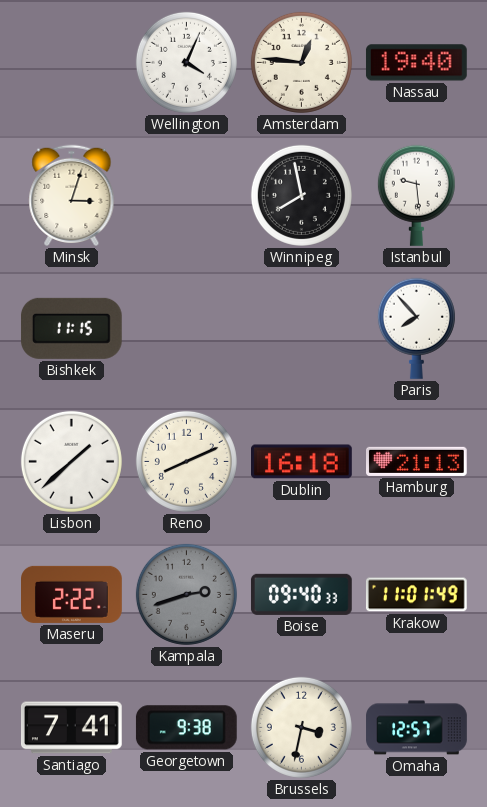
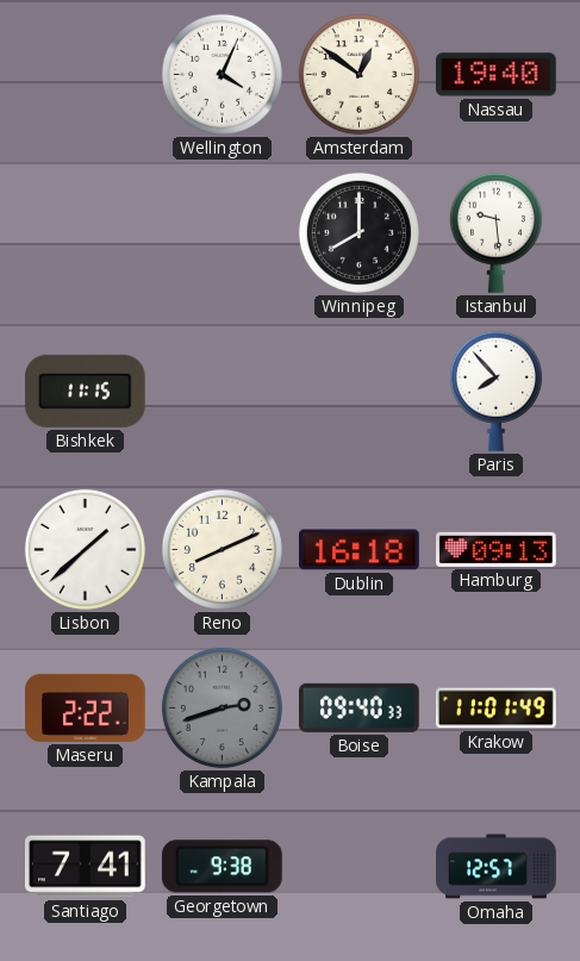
Amsterdam: 12:46 -> 12:51 (358, 74)
Minsk: 3:03 -> none (72, 196)
Winnipeg: 7:58 -> 8:00 (358, 232)
Hamburg: 21:13 -> 09:13 (497, 549)
Brussels: 3:32 -> none (301, 727)
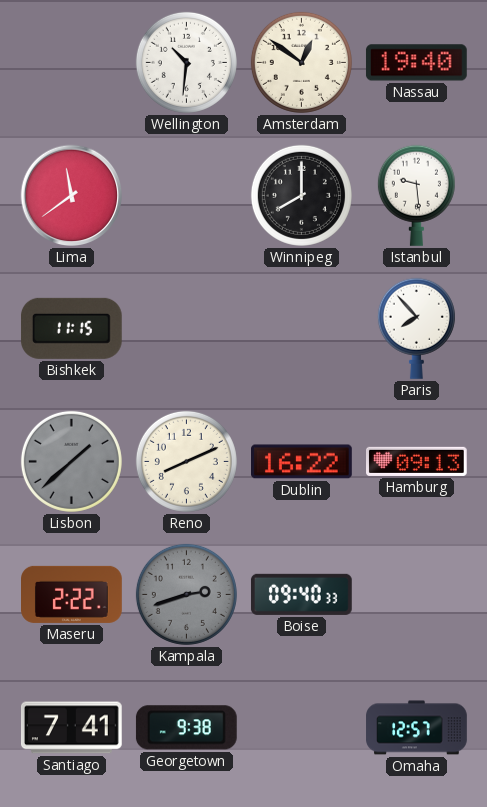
Wellington: 4:04 -> 10:31 (186, 62)
Lima: none -> 11:39 (72, 196)
Lisbon dial: white -> grey (71, 461)
Dublin: 16:18 -> 16:22 (302, 462)
Krakow: 11:01 -> none (495, 709)
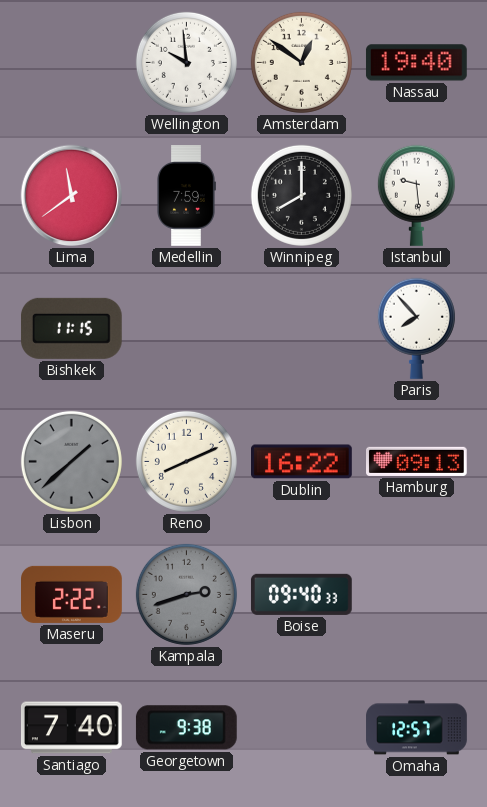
Wellington: 10:31 -> 9:59 (186, 62)
Medellin: none -> 7:59 (186, 196)
Santiago: 7:41 -> 7:40 (72, 728)
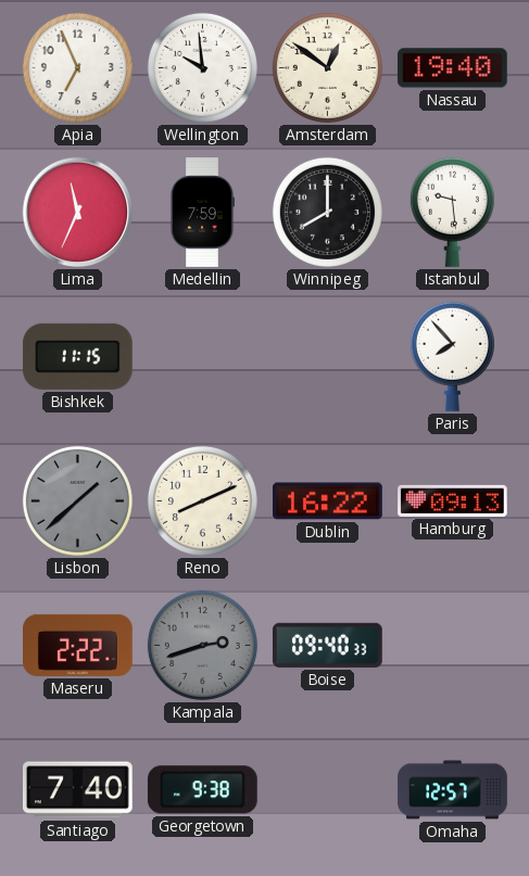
Apia: none -> 6:56 (77, 67)
Lima: 11:39 -> 11:34 (78, 213)
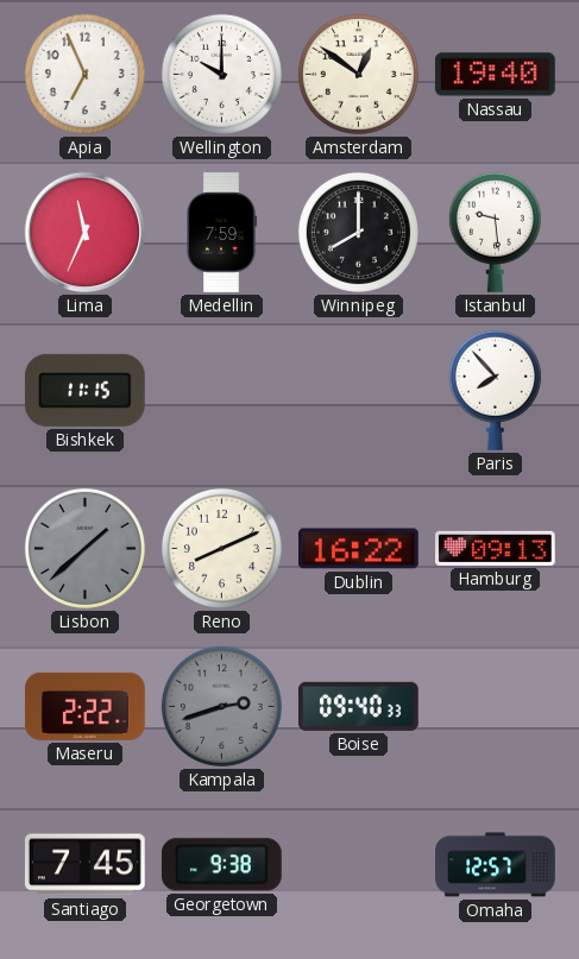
Wellington: 9:59 -> 10:00 (221, 74)
Santiago: 7:40 -> 7:45 (86, 865)
